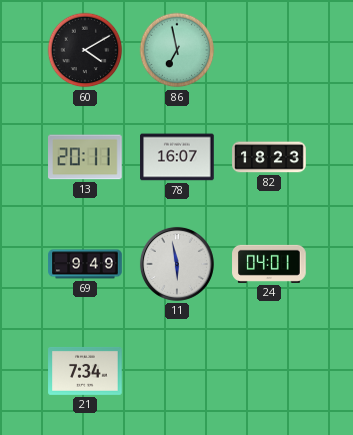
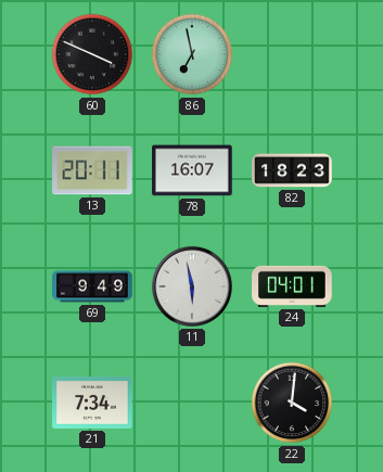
60: 4:10 -> 3:49 (92, 54)
22: none -> 4:01 (292, 403)
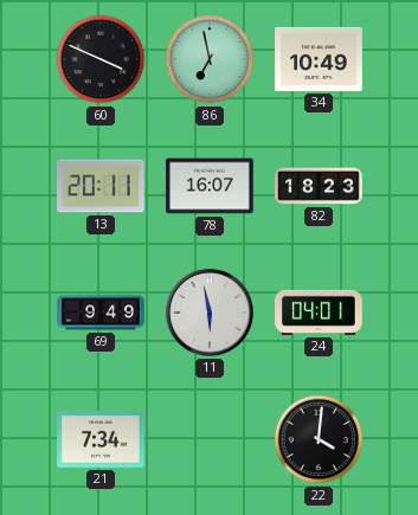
34: none -> 10:49 (319, 59)
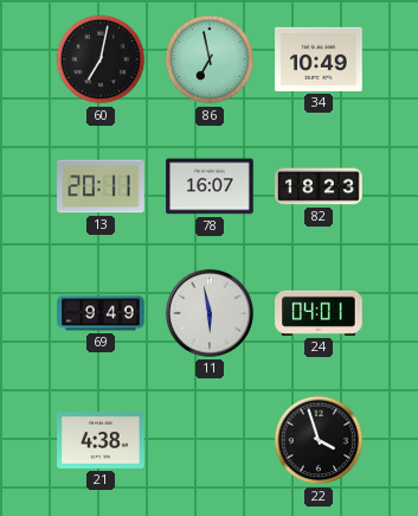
60: 3:49 -> 7:02 (101, 59)
21: 7:34 -> 4:38 (101, 440)
22: 4:01 -> 3:57 (319, 440)
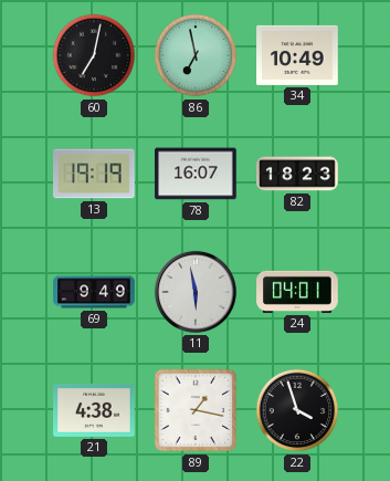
13: 20:11 -> 19:19 (94, 174)
89: none -> 1:17 (196, 410)
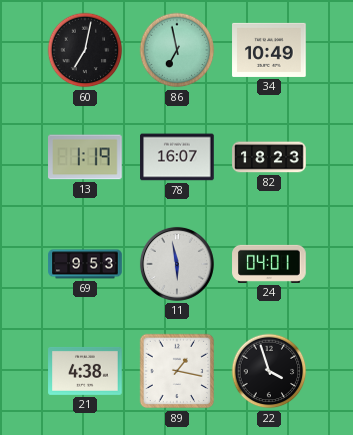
13: 19:19 -> 1:19 (85, 157)
69: 9:49 -> 9:53 (85, 264)
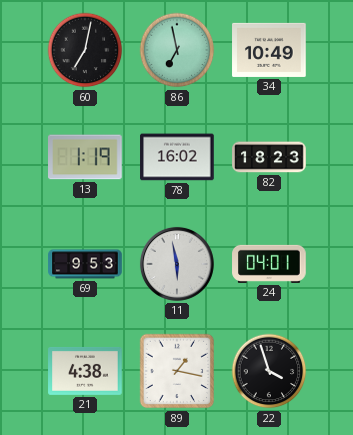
78: 16:07 -> 16:02 (177, 157)
